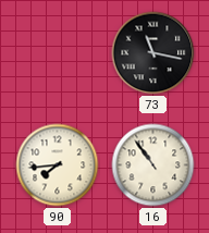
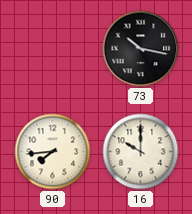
73: 11:17 -> 10:17 (141, 49)
16: 10:54 -> 10:00 (141, 152)
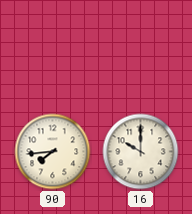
73: 10:17 -> none (141, 49)
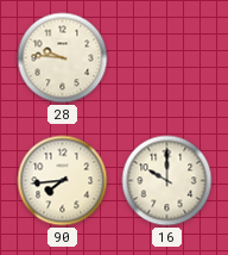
28: none -> 9:46 (63, 58)
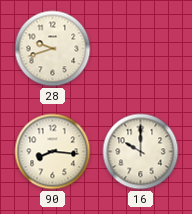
28: 9:46 -> 9:42 (53, 49)
90: 7:44 -> 8:16 (53, 152)
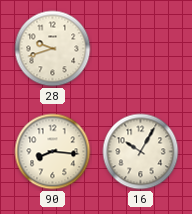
16: 10:00 -> 10:05 (141, 152)
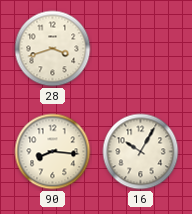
28: 9:42 -> 3:42 (53, 49)
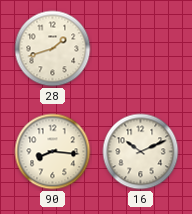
28: 3:42 -> 1:42 (53, 49)
16: 10:05 -> 10:11 (141, 152)
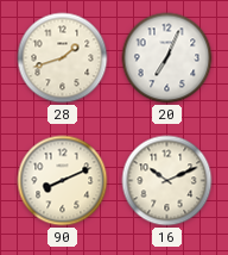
20: none -> 7:04 (167, 58)
90: 8:16 -> 8:11 (63, 181)
